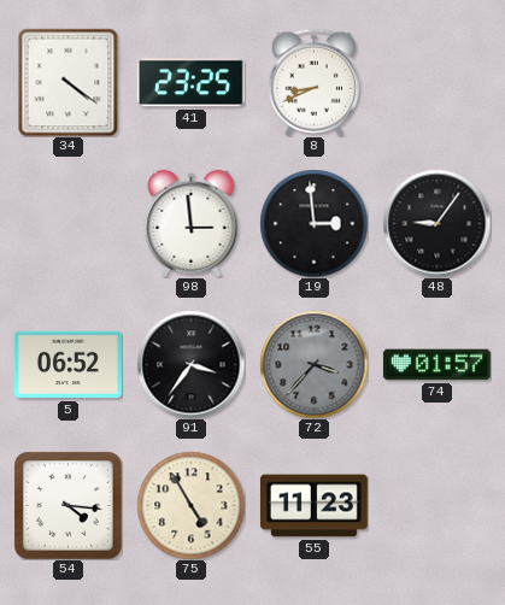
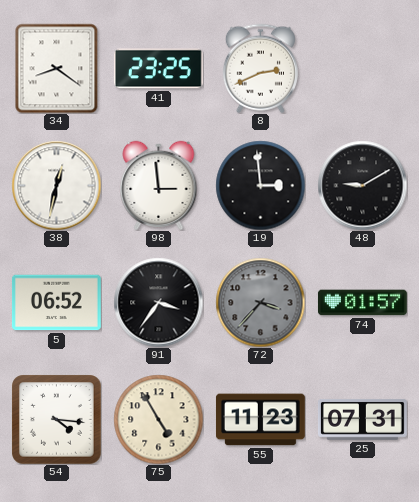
34: 4:21 -> 8:21 (57, 68)
8: 8:41 -> 2:41 (260, 68)
38: none -> 12:32 (56, 185)
48: 9:06 -> 9:10 (362, 185)
25: none -> 07:31 (362, 419)
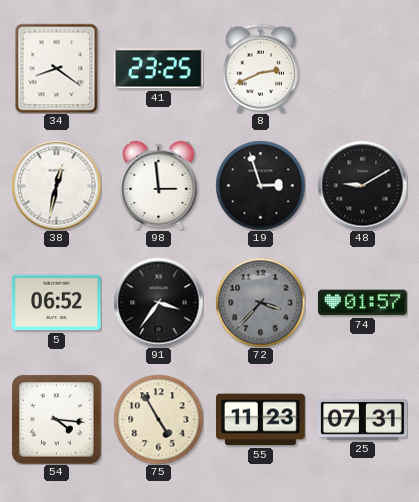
19: 2:59 -> 2:57 (260, 185)
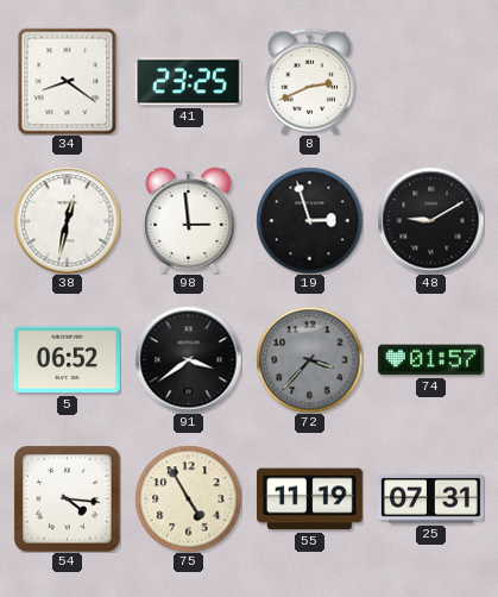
91: 3:36 -> 3:39 (188, 359)
55: 11:23 -> 11:19 (309, 499)
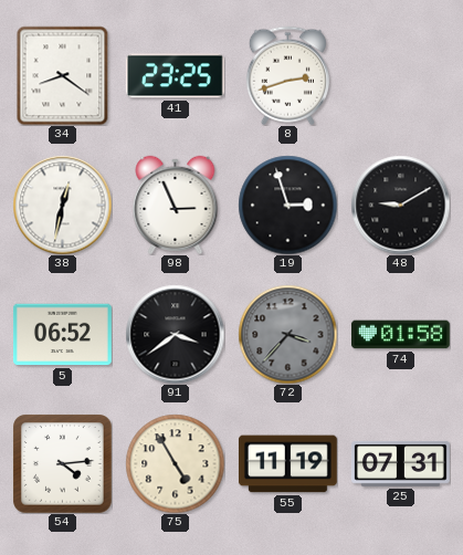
8: 2:41 -> 2:42 (287, 75)
98: 2:59 -> 2:56 (176, 205)
74: 01:57 -> 01:58 (400, 335)
54: 4:16 -> 4:14 (62, 463)
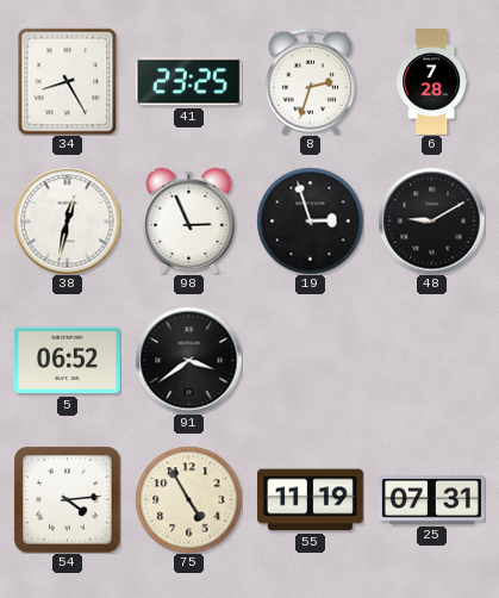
34: 8:21 -> 8:25 (68, 81)
8: 2:42 -> 2:33 (310, 81)
6: none -> 7:28 (432, 82)
72: 3:37 -> none (287, 334)
74: 01:58 -> none (400, 335)
